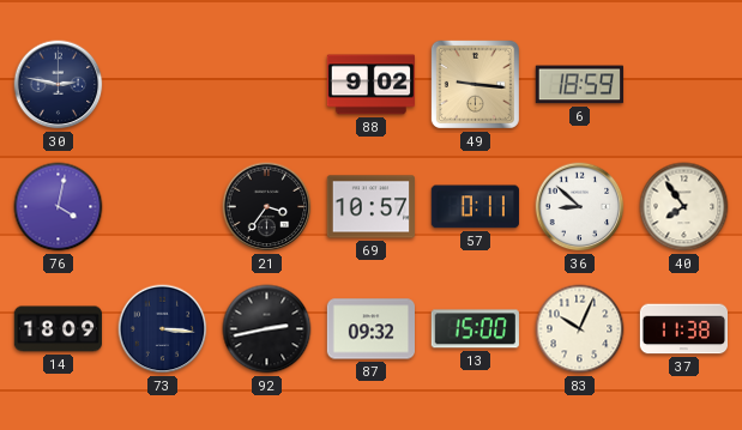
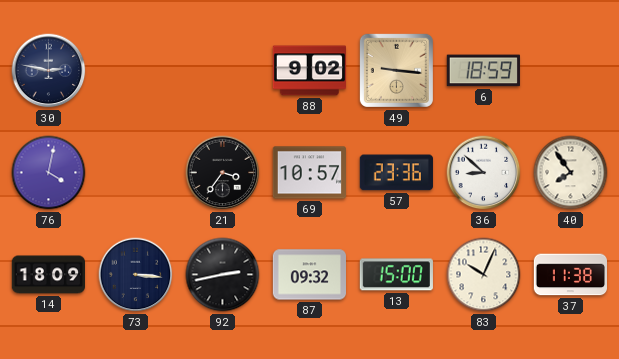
57: 0:11 -> 23:36 (396, 173)
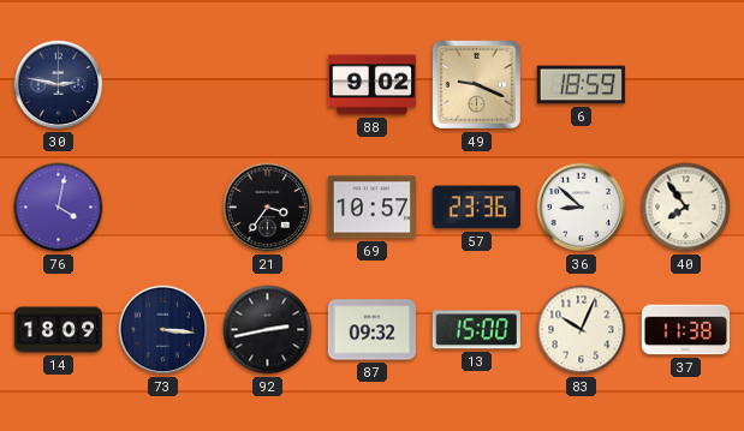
49: 9:16 -> 9:19 (476, 84)
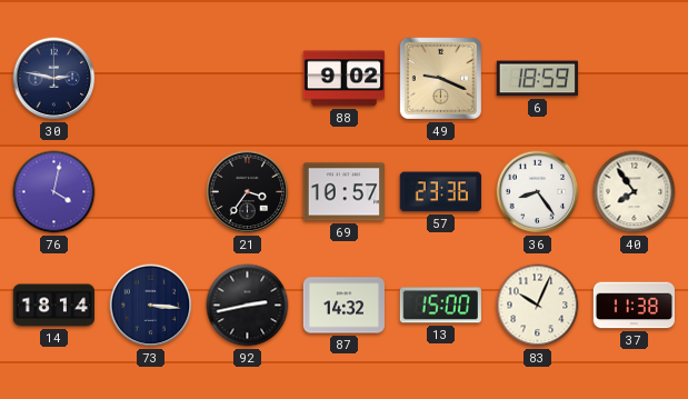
36: 8:52 -> 8:24 (538, 192)
14: 18:09 -> 18:14 (53, 306)
87: 09:32 -> 14:32 (345, 306)
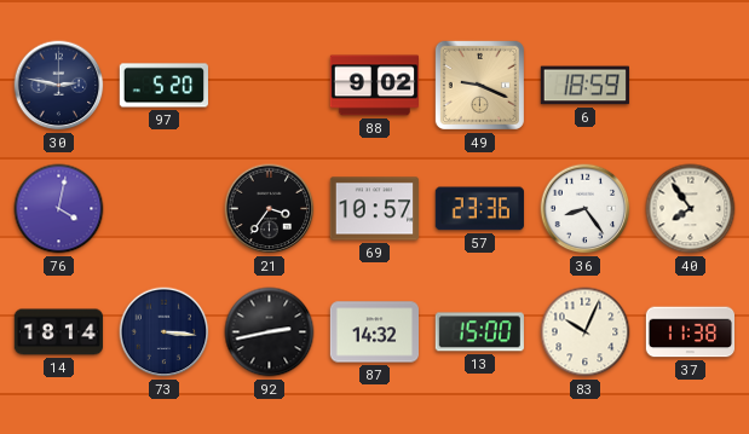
97: none -> 5:20 (163, 86)
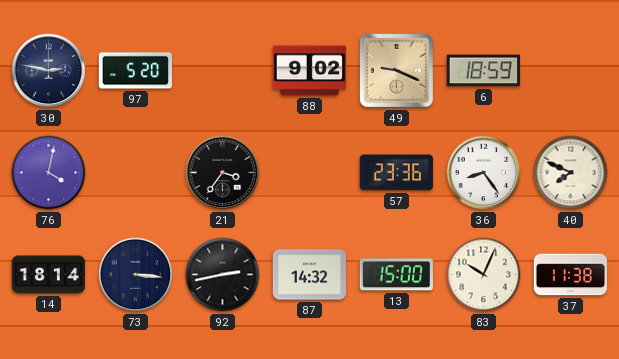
69: 10:57 -> none (374, 209)
40: 7:54 -> 7:49 (571, 173)
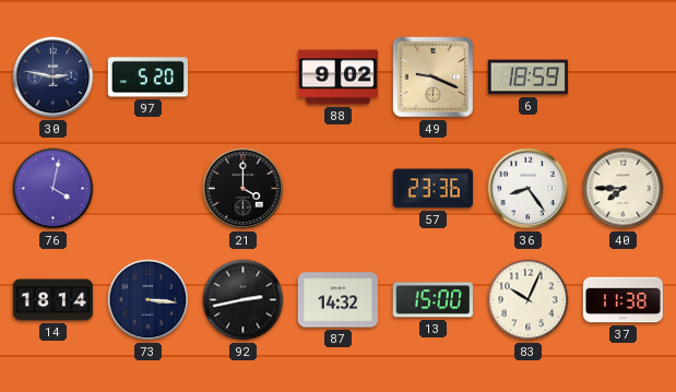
21: 3:36 -> 4:00 (244, 189)
40: 7:49 -> 7:45 (624, 189)
